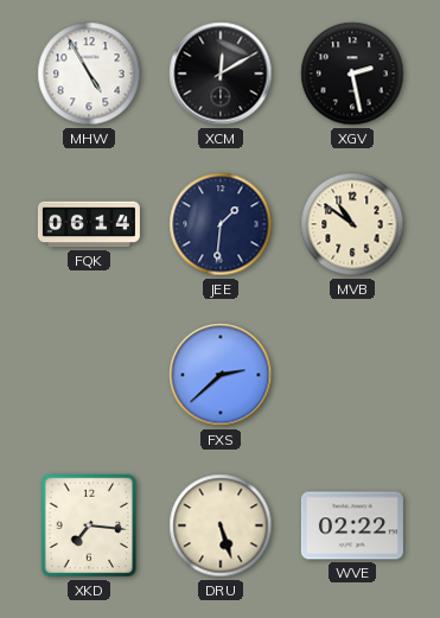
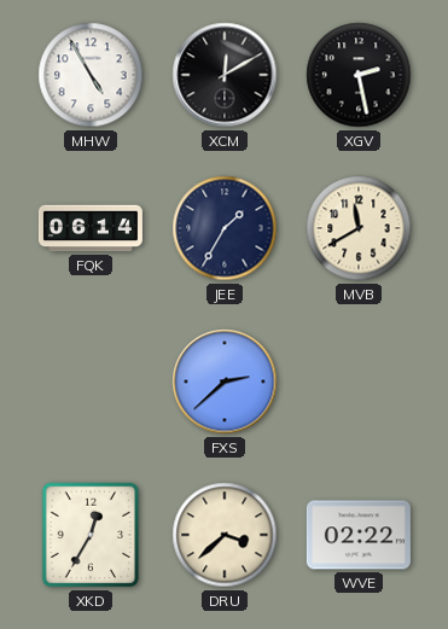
JEE: 1:31 -> 1:35 (225, 228)
MVB: 10:51 -> 11:40 (359, 228)
XKD: 7:16 -> 12:35 (91, 535)
DRU: 5:27 -> 3:38 (225, 535)
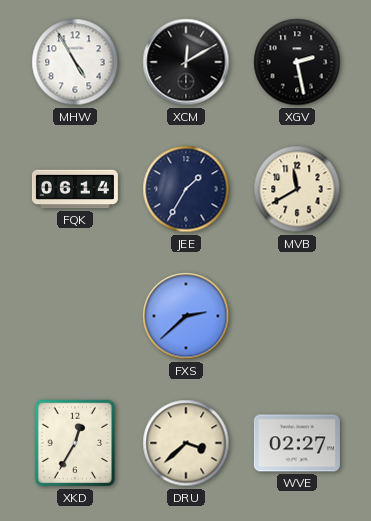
WVE: 02:22 -> 02:27 (297, 443)
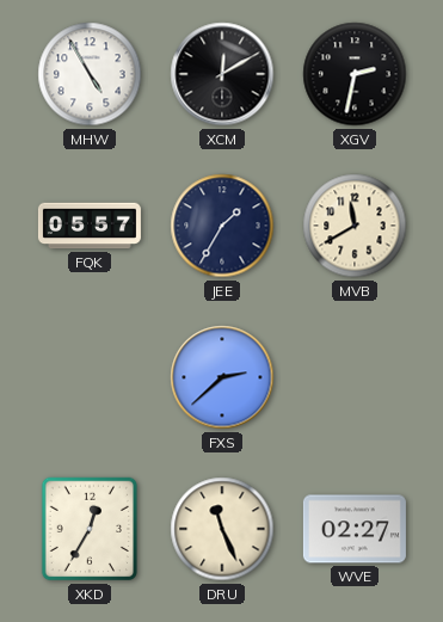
XGV: 2:28 -> 2:32 (355, 74)
FQK: 06:14 -> 05:57 (90, 226)
DRU: 3:38 -> 11:26 (222, 529)
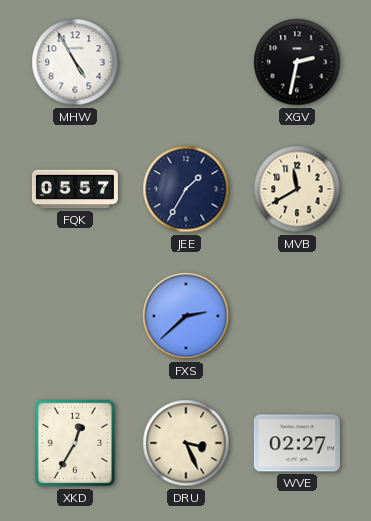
XCM: 12:10 -> none (222, 74)
DRU: 11:26 -> 3:26 (186, 443)
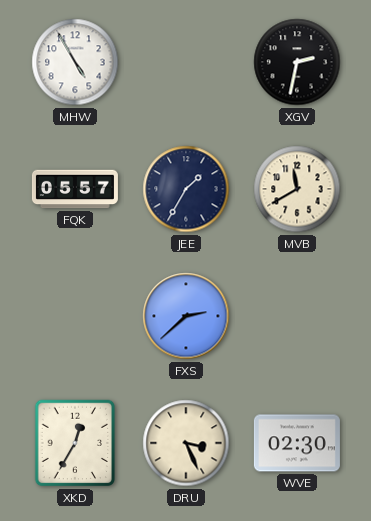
WVE: 02:27 -> 02:30 (297, 443)
